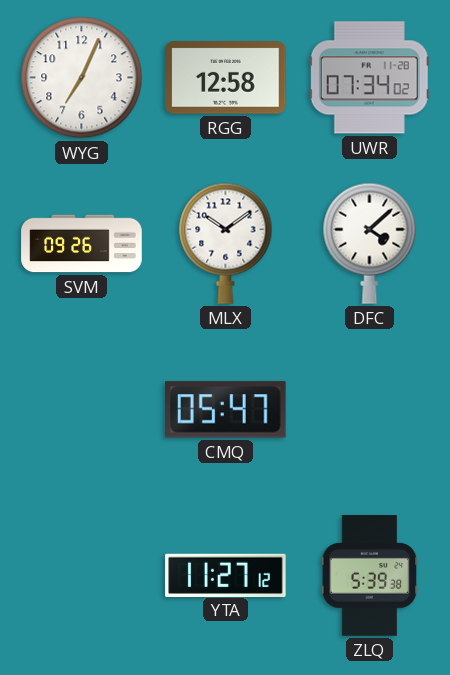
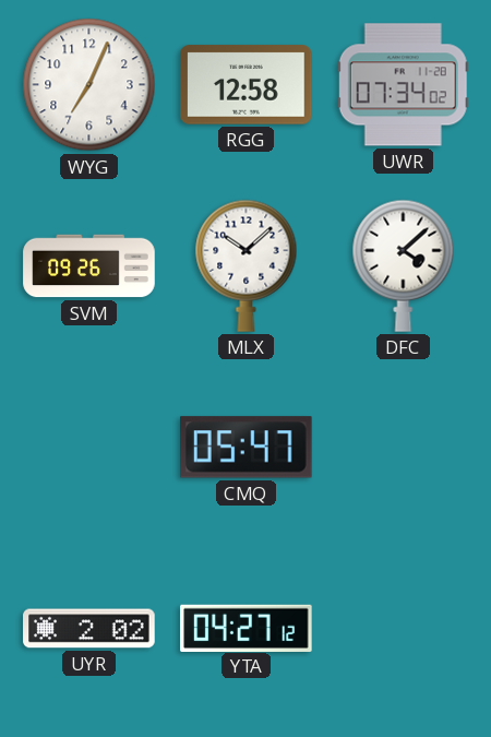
MLX: 10:09 -> 10:08 (247, 265)
UYR: none -> 2:02 (89, 629)
YTA: 11:27 -> 04:27 (247, 628)
ZLQ: 5:39 -> none (370, 576)
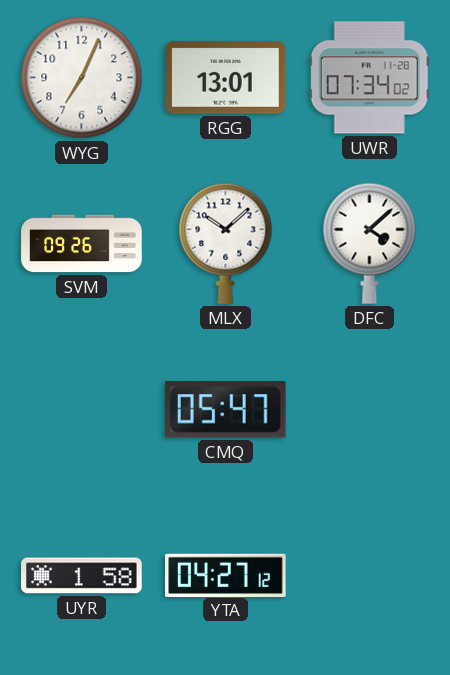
RGG: 12:58 -> 13:01 (226, 78)
UYR: 2:02 -> 1:58 (82, 576)
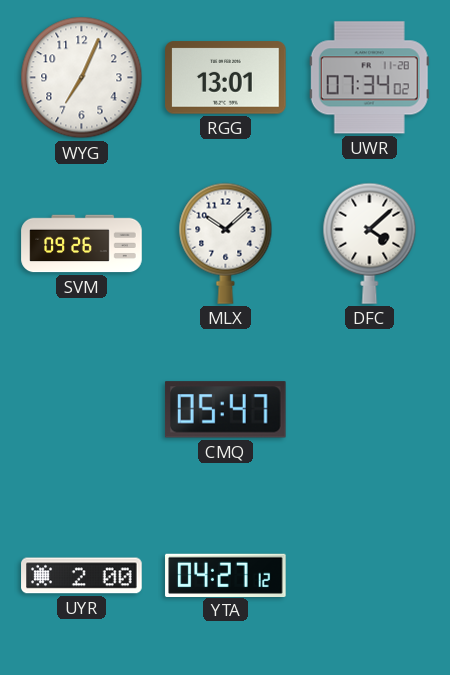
UYR: 1:58 -> 2:00 (82, 576)
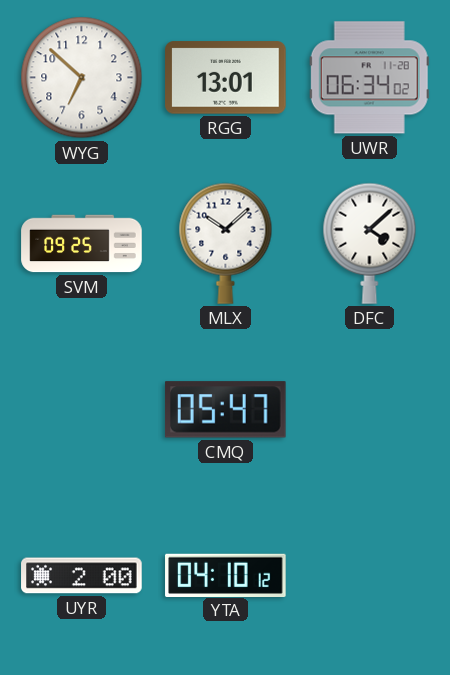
WYG: 7:04 -> 6:52 (82, 78)
UWR: 07:34 -> 06:34 (369, 78)
SVM: 09:26 -> 09:25 (82, 244)
YTA: 04:27 -> 04:10 (226, 575)
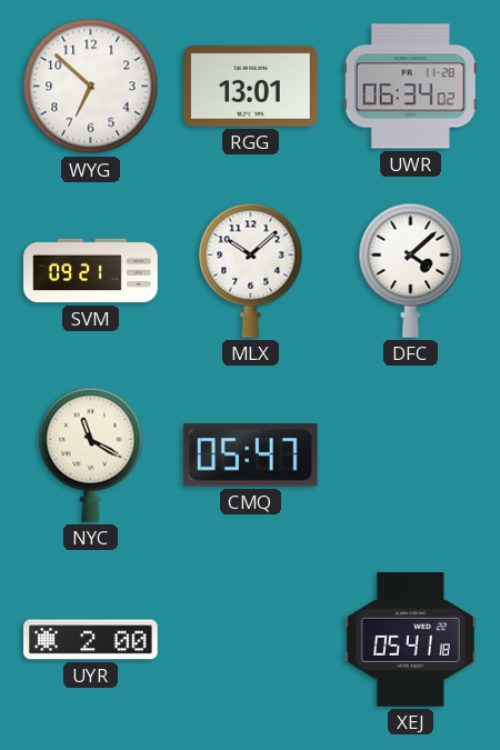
SVM: 09:25 -> 09:21 (91, 271)
NYC: none -> 11:20 (91, 454)
YTA: 04:10 -> none (226, 575)
XEJ: none -> 05:41 (410, 640)
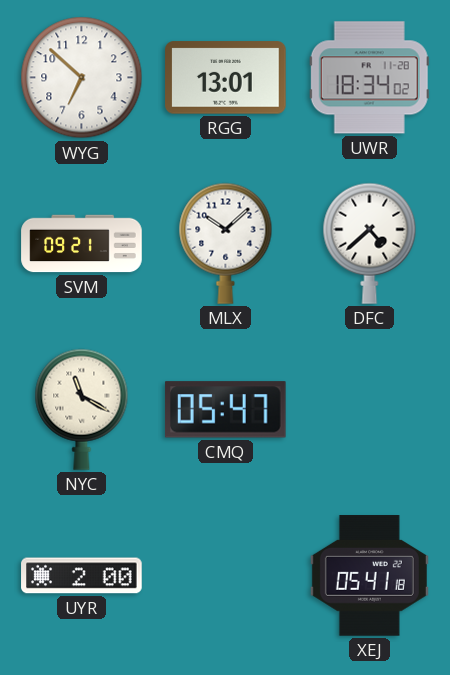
UWR: 06:34 -> 18:34 (369, 78)
DFC: 4:08 -> 4:38 (370, 243)
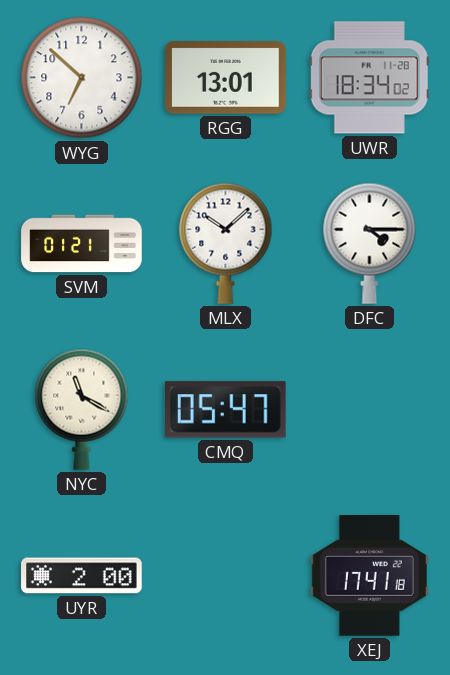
SVM: 09:21 -> 01:21 (82, 244)
DFC: 4:38 -> 4:15 (370, 243)
XEJ: 05:41 -> 17:41 (369, 576)
